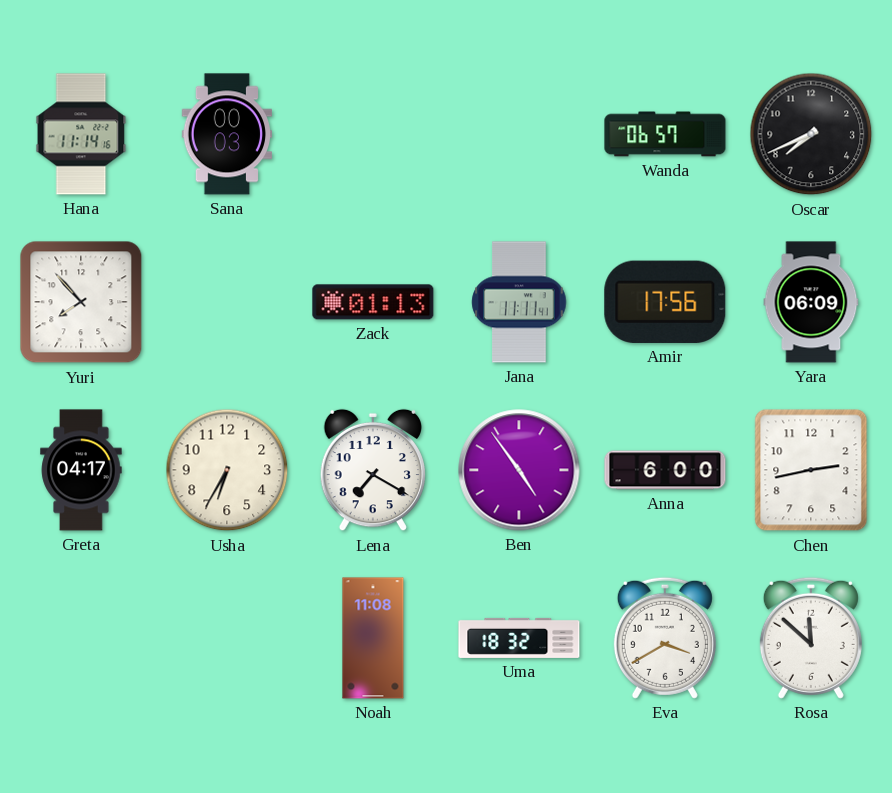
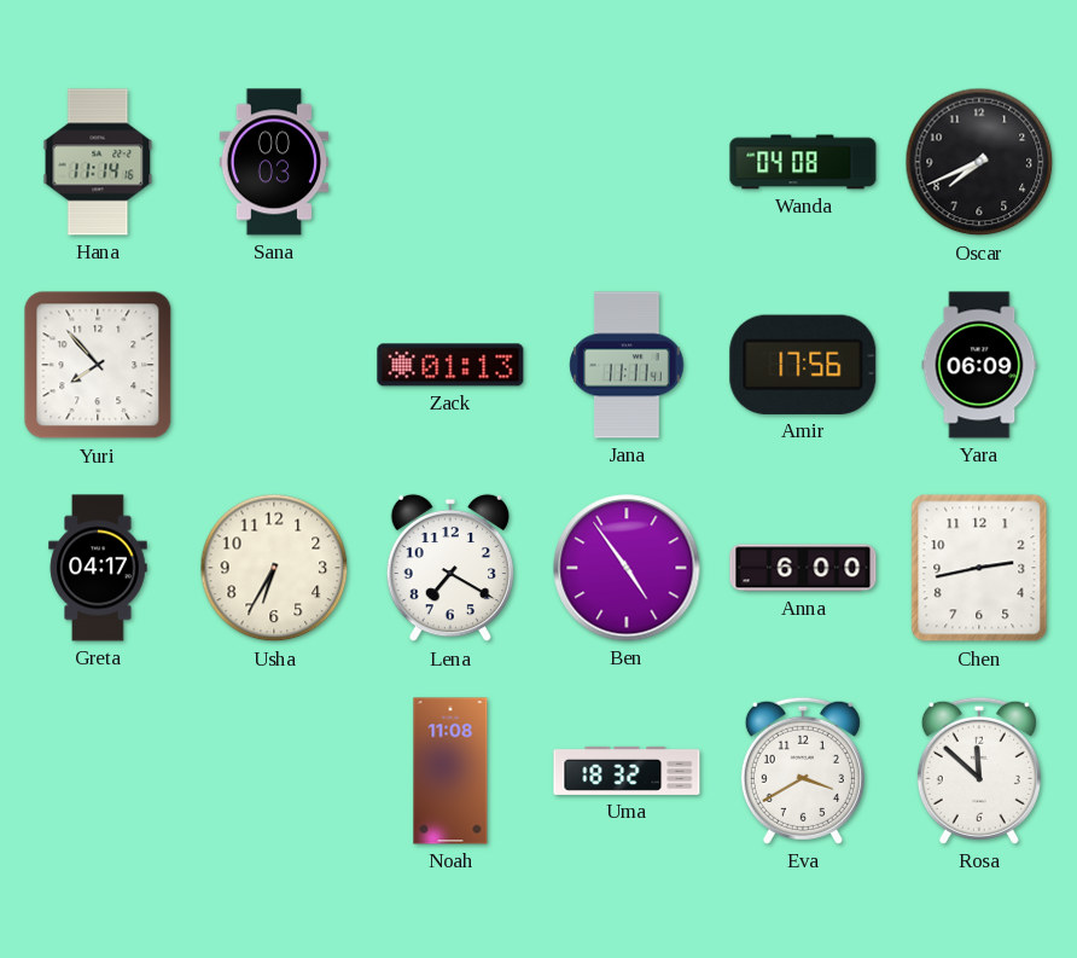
Wanda: 06:57 -> 04:08 (803, 162)
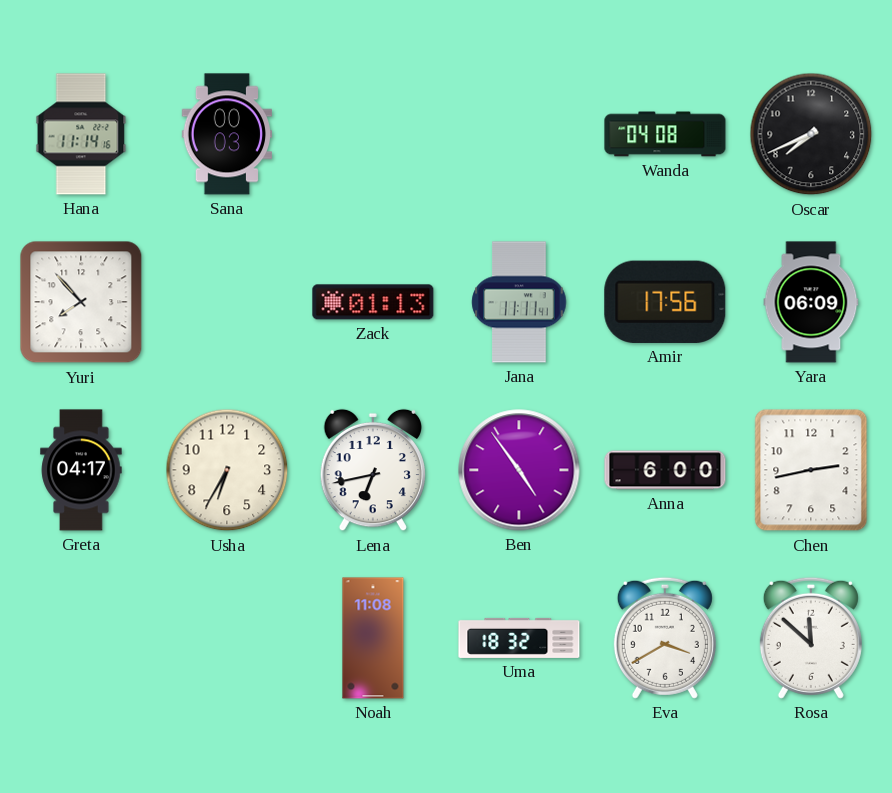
Lena: 7:20 -> 6:43 (372, 470)
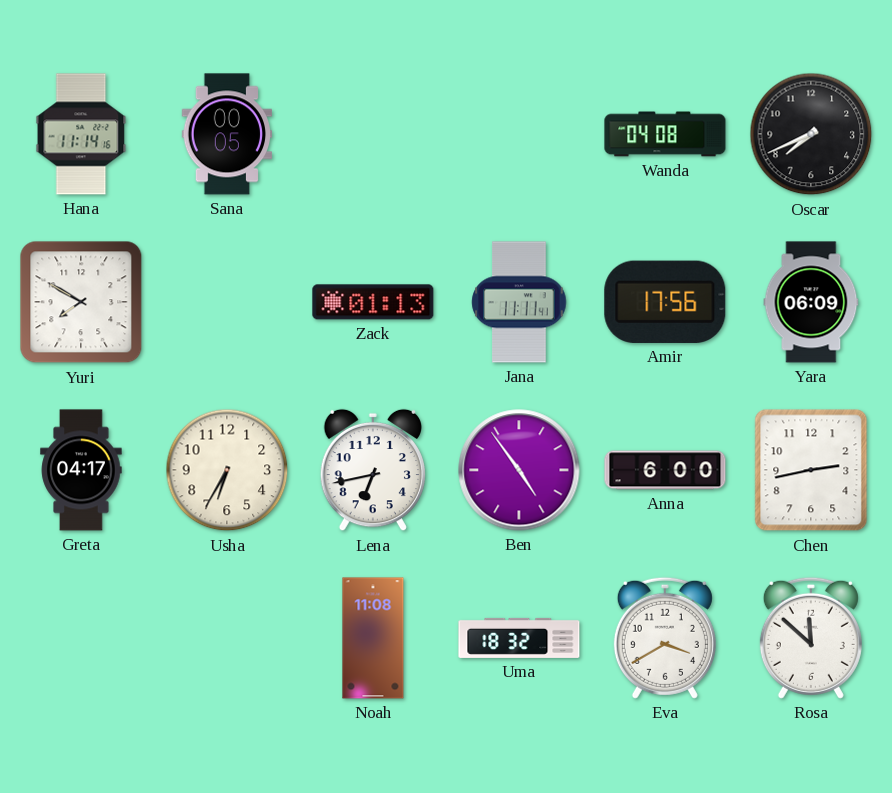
Sana: 00:03 -> 00:05 (227, 134)
Yuri: 7:53 -> 7:50 (81, 302)
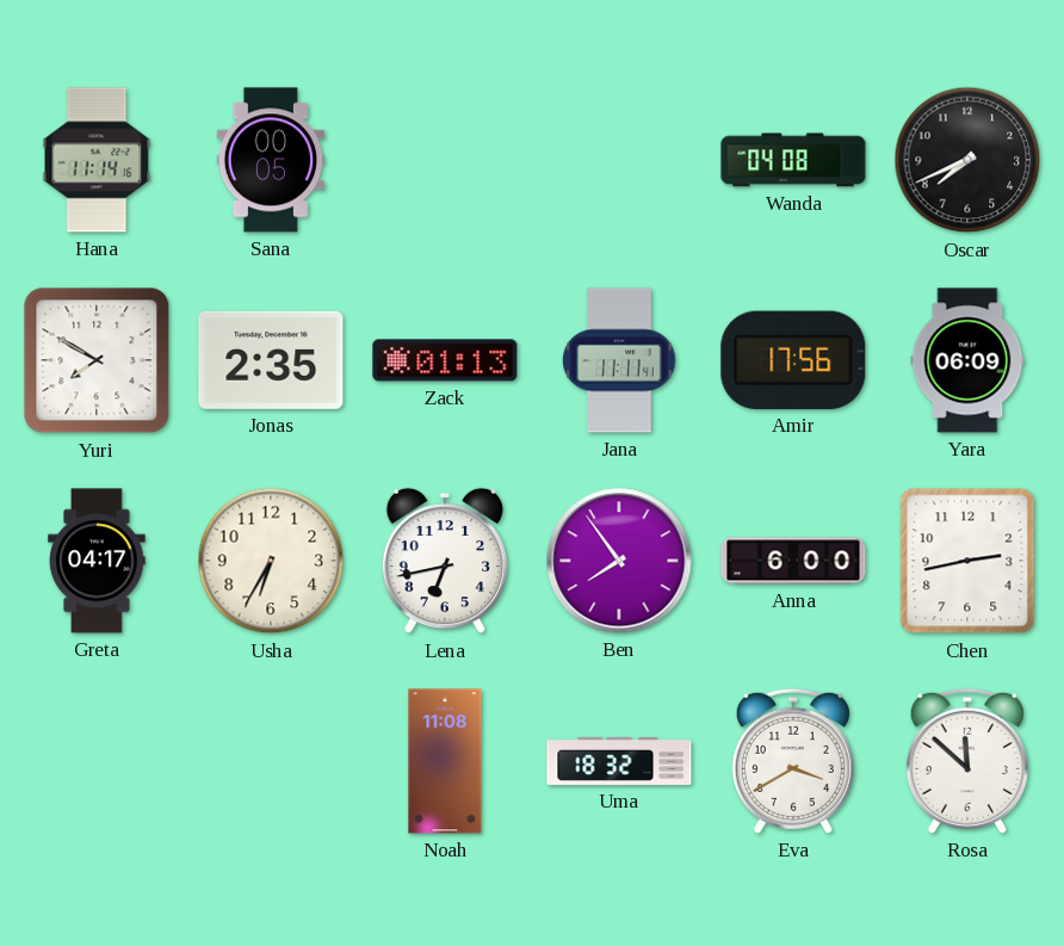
Jonas: none -> 2:35 (271, 360)
Ben: 4:54 -> 7:54 (619, 561)
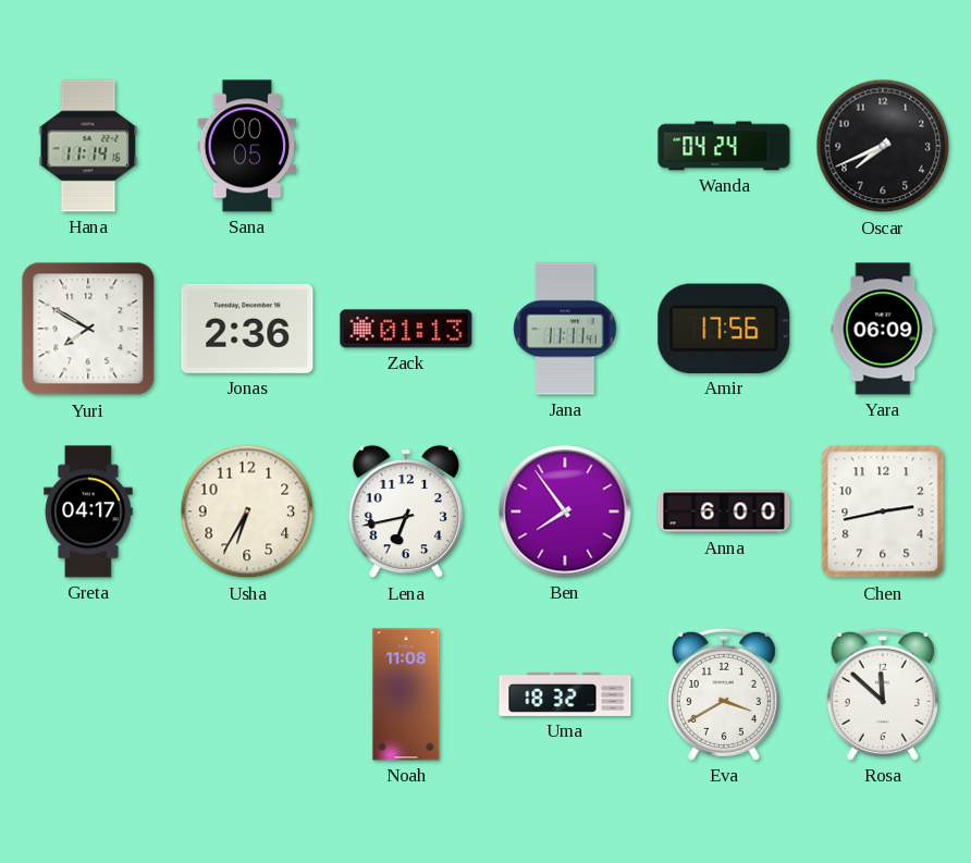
Wanda: 04:08 -> 04:24 (724, 146)
Jonas: 2:35 -> 2:36 (247, 329)
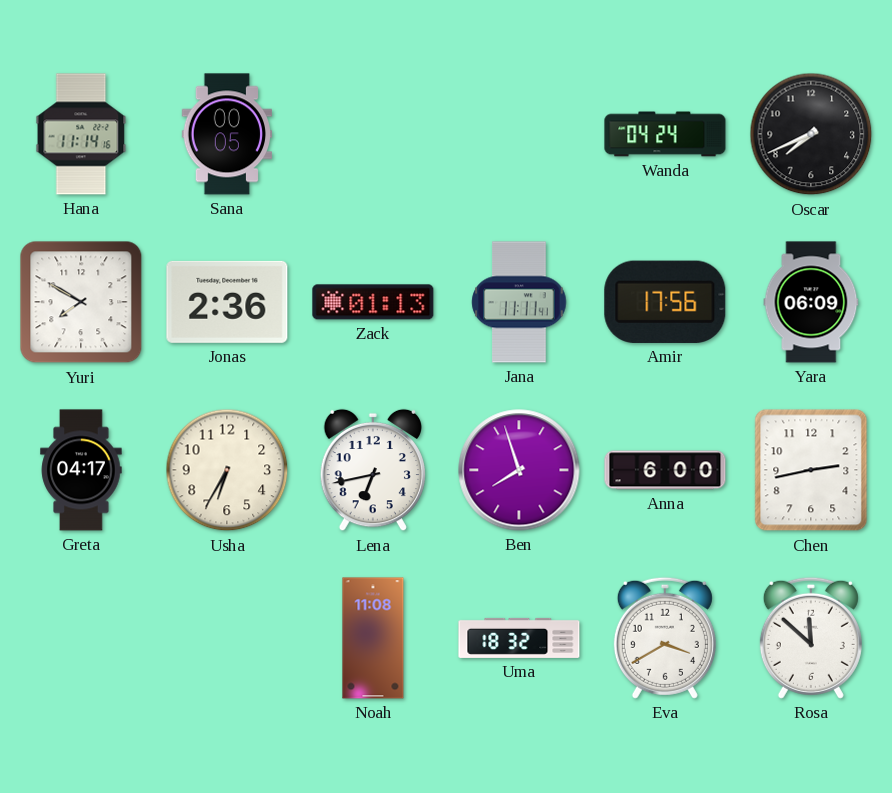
Ben: 7:54 -> 7:57 (519, 470)
